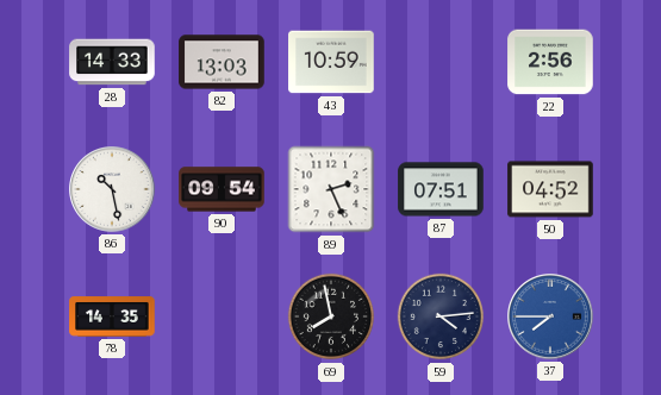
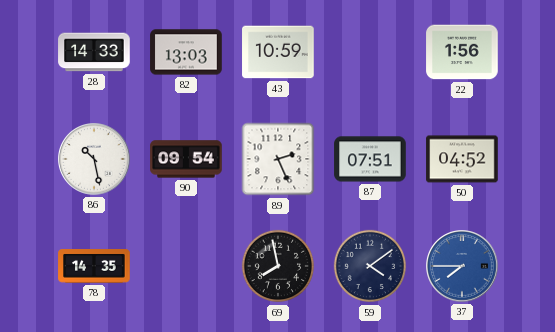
22: 2:56 -> 1:56 (462, 52)
59: 4:14 -> 4:09 (370, 266)
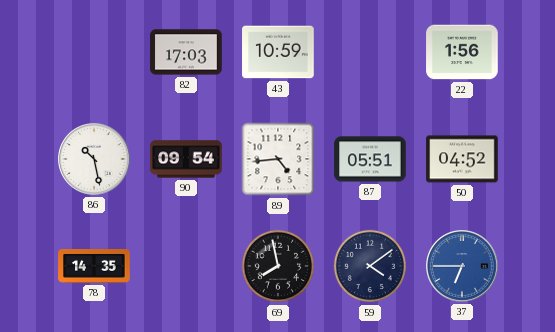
28: 14:33 -> none (94, 52)
82: 13:03 -> 17:03 (186, 52)
89: 2:26 -> 4:44 (278, 159)
87: 07:51 -> 05:51 (370, 159)
37: 7:45 -> 6:45 (463, 267)
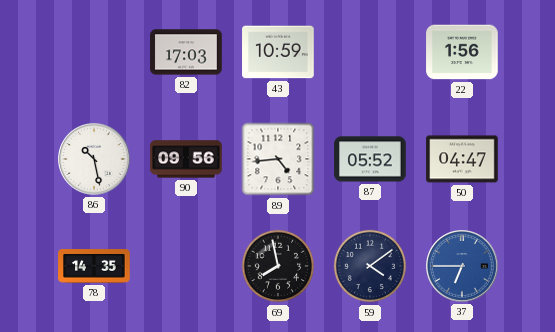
90: 09:54 -> 09:56 (186, 159)
87: 05:51 -> 05:52 (370, 159)
50: 04:52 -> 04:47 (462, 159)
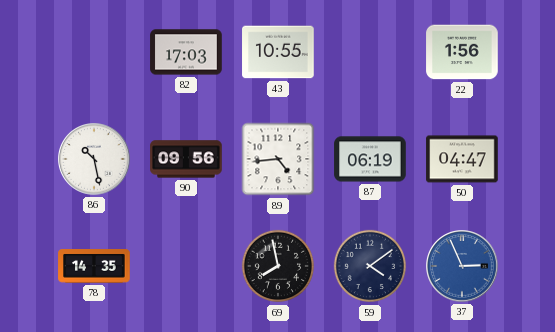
43: 10:59 -> 10:55 (278, 52)
87: 05:52 -> 06:19 (370, 159)
37: 6:45 -> 2:56 (463, 267)
